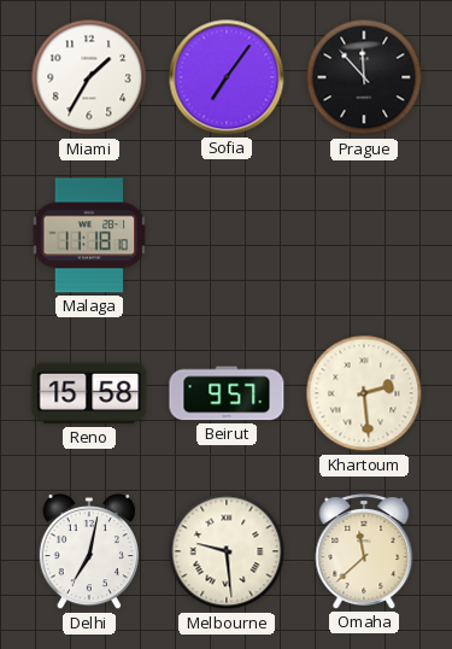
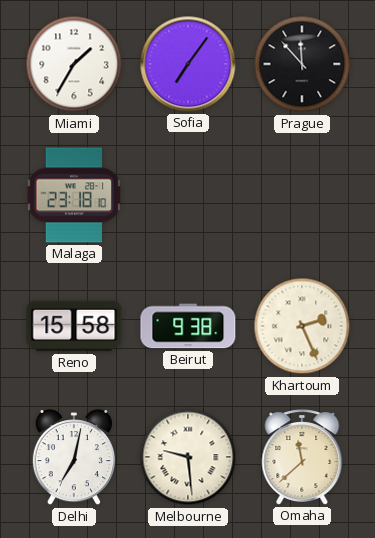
Malaga: 11:18 -> 23:18 (74, 195)
Beirut: 9:57 -> 9:38 (188, 326)
Khartoum: 2:29 -> 2:26 (302, 326)
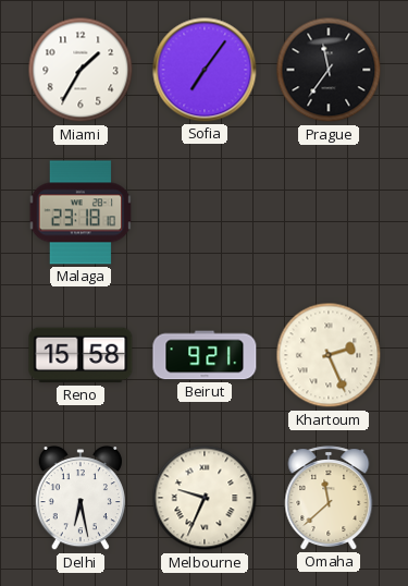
Prague: 11:53 -> 11:36 (329, 70)
Beirut: 9:38 -> 9:21 (205, 355)
Delhi: 7:02 -> 6:28 (81, 499)
Melbourne: 9:29 -> 9:34 (205, 498)
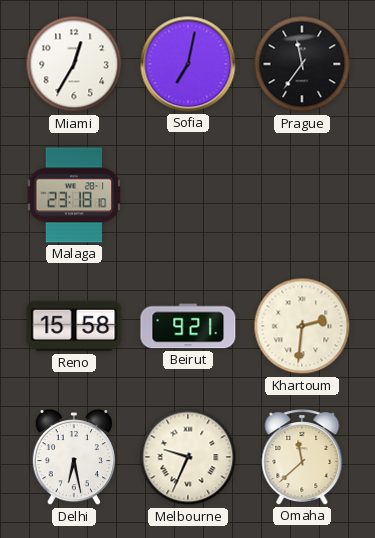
Miami: 1:35 -> 12:35 (74, 64)
Sofia: 7:06 -> 7:02 (188, 64)
Khartoum: 2:26 -> 2:31 (302, 326)
